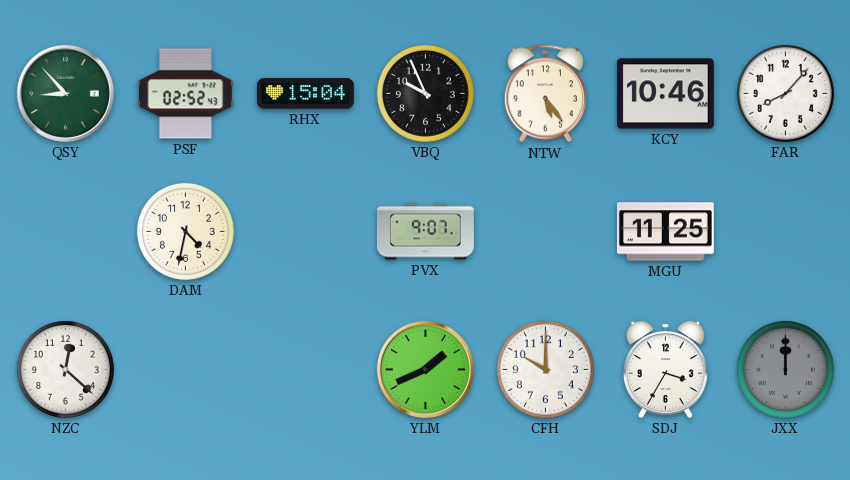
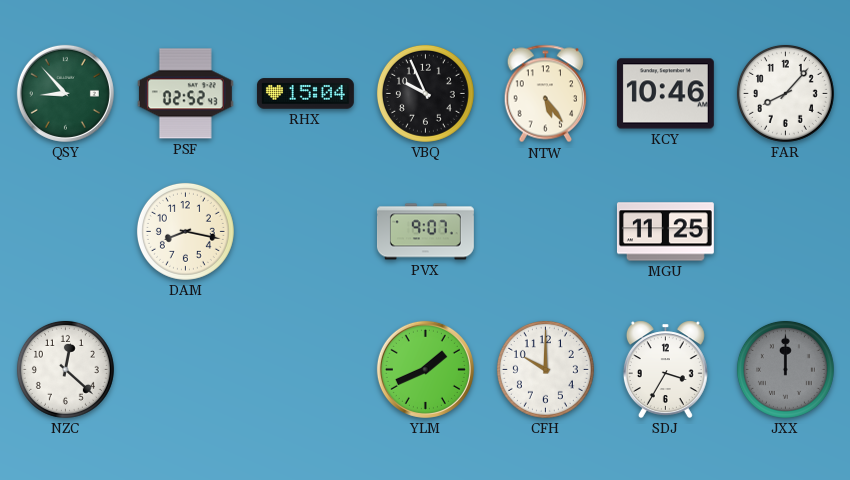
DAM: 4:32 -> 8:17 (185, 231)
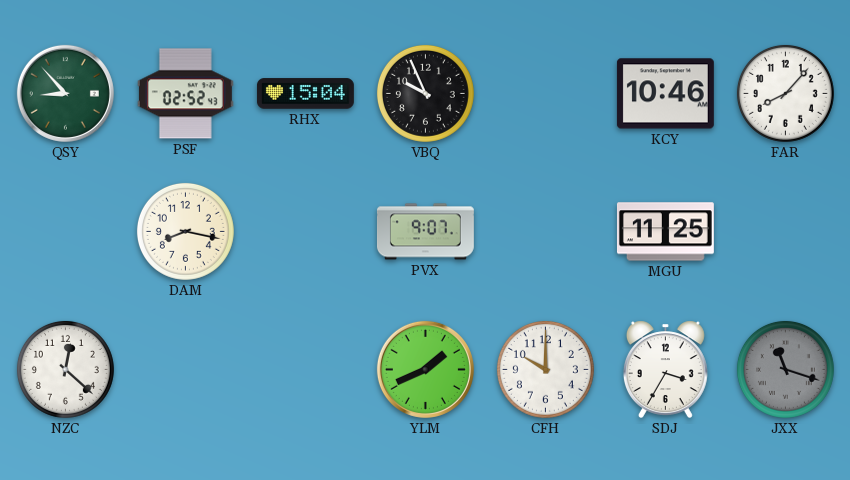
NTW: 5:24 -> none (545, 94)
JXX: 12:00 -> 11:18 (785, 369)
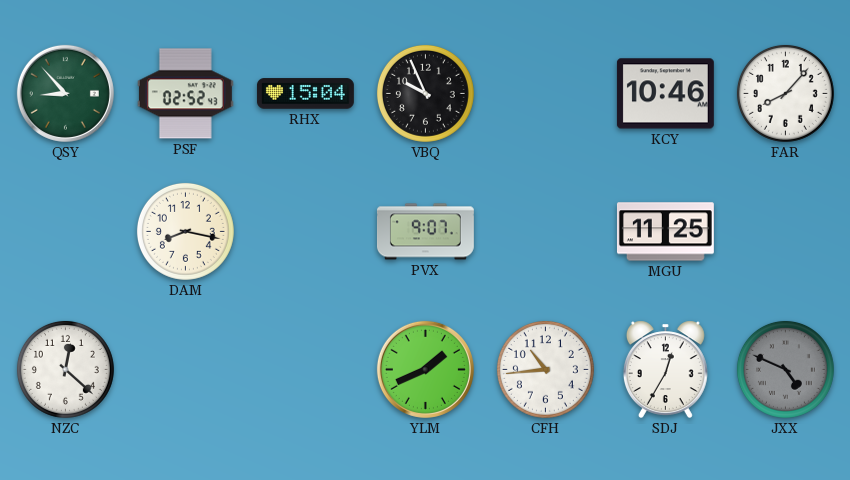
CFH: 10:00 -> 10:44 (545, 369)
SDJ: 3:35 -> 12:35 (665, 369)
JXX: 11:18 -> 4:49 (785, 369)
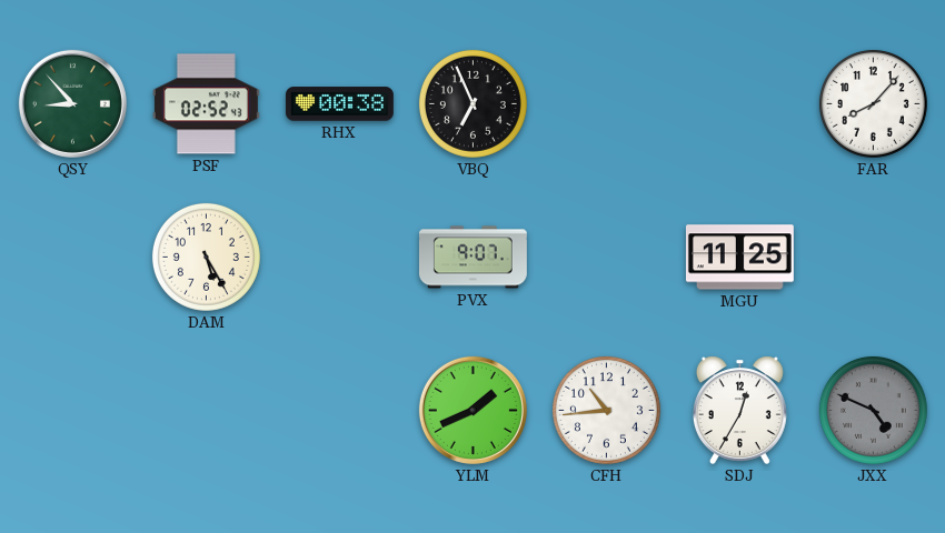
RHX: 15:04 -> 00:38 (339, 104)
VBQ: 9:56 -> 6:56 (472, 103)
KCY: 10:46 -> none (665, 94)
DAM: 8:17 -> 5:25 (206, 257)
NZC: 12:22 -> none (65, 369)
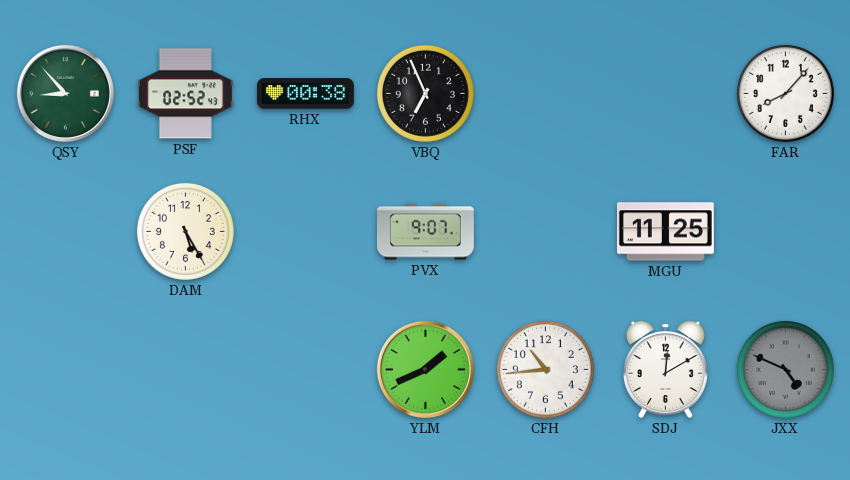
SDJ: 12:35 -> 12:10 (665, 369)
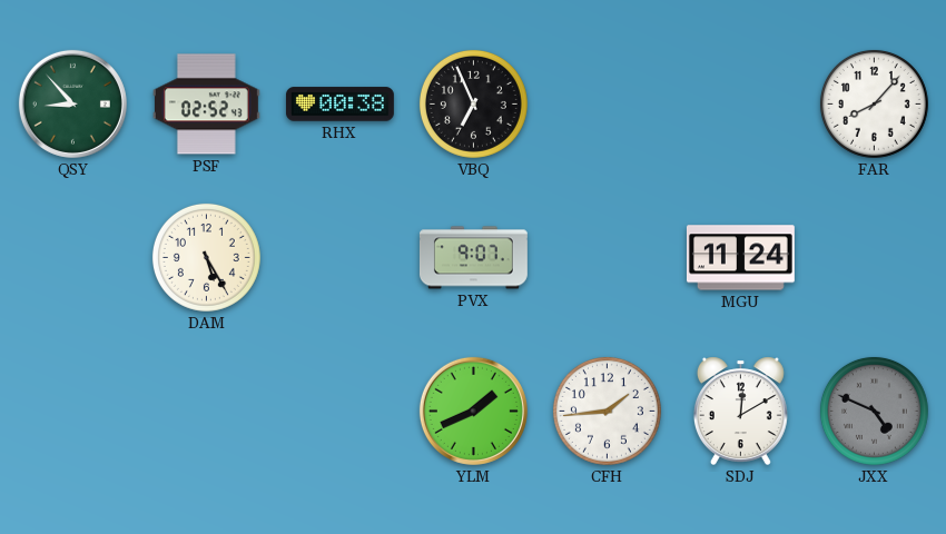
MGU: 11:25 -> 11:24 (740, 258)
CFH: 10:44 -> 1:44 (607, 411)
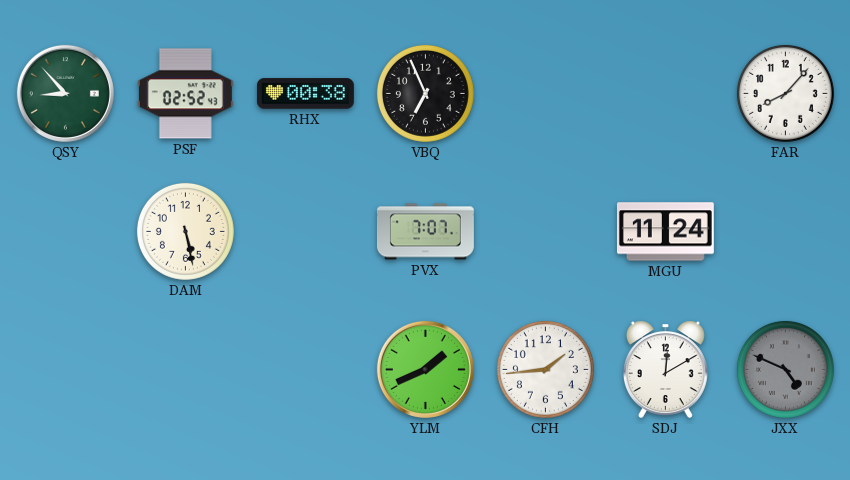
DAM: 5:25 -> 5:28 (185, 231)
PVX: 9:07 -> 7:07 (425, 232)
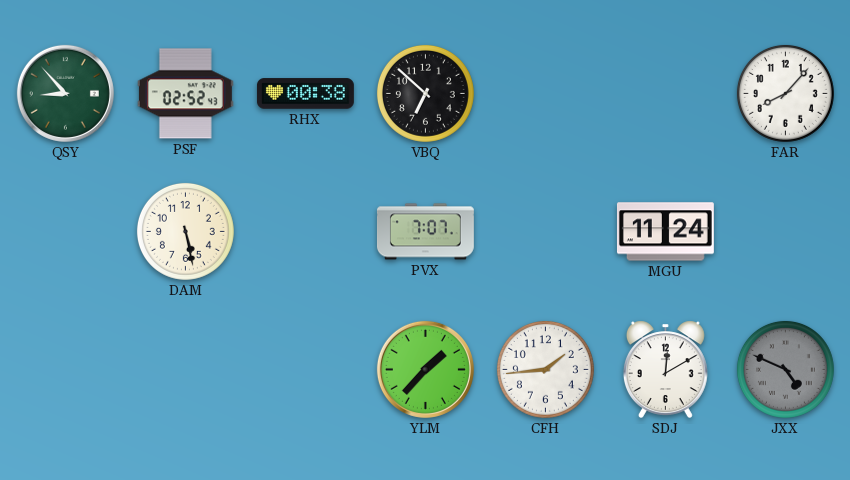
VBQ: 6:56 -> 6:52 (425, 93)
YLM: 1:41 -> 1:37 (425, 369)
